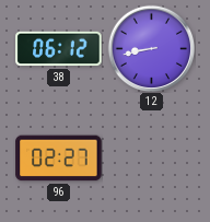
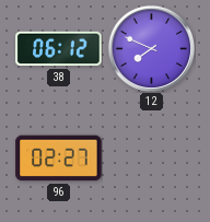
12: 8:43 -> 7:49 (151, 48)
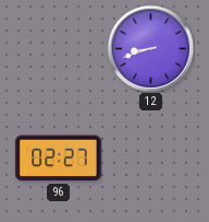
38: 06:12 -> none (59, 49)
12: 7:49 -> 8:42 (150, 48)
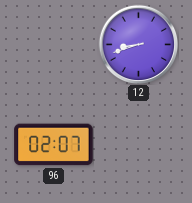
96: 02:27 -> 02:07 (54, 145)
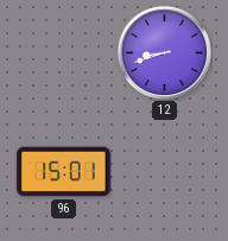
96: 02:07 -> 15:01 (64, 172)
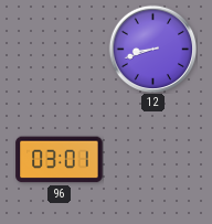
96: 15:01 -> 03:01 (60, 160)
